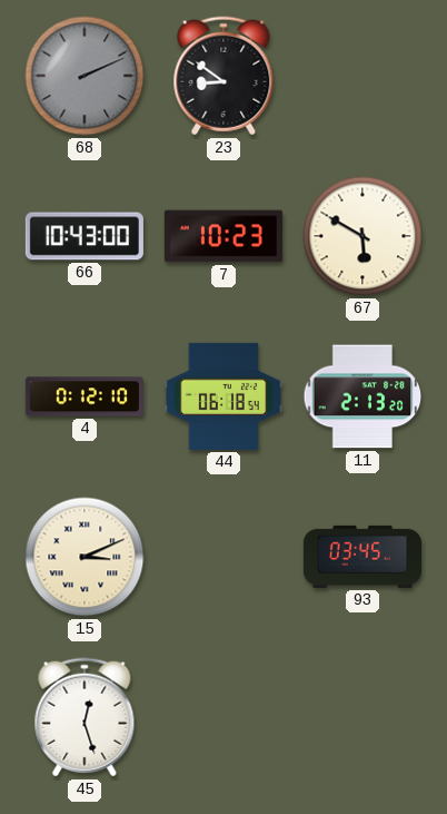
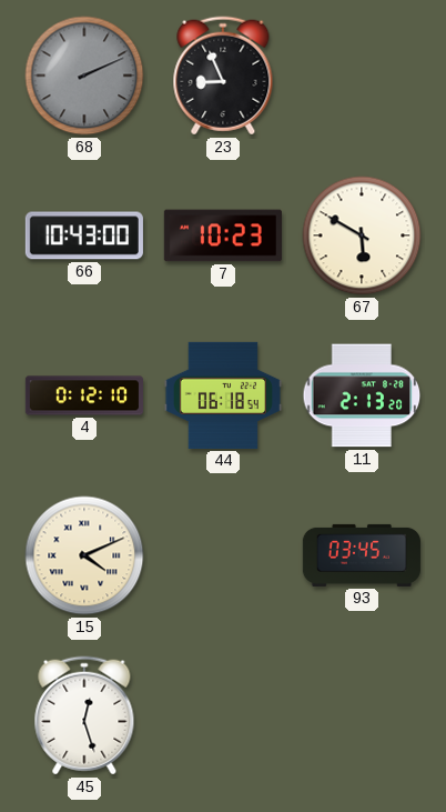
23: 8:51 -> 8:56 (223, 76)
15: 3:11 -> 4:11 (84, 555)
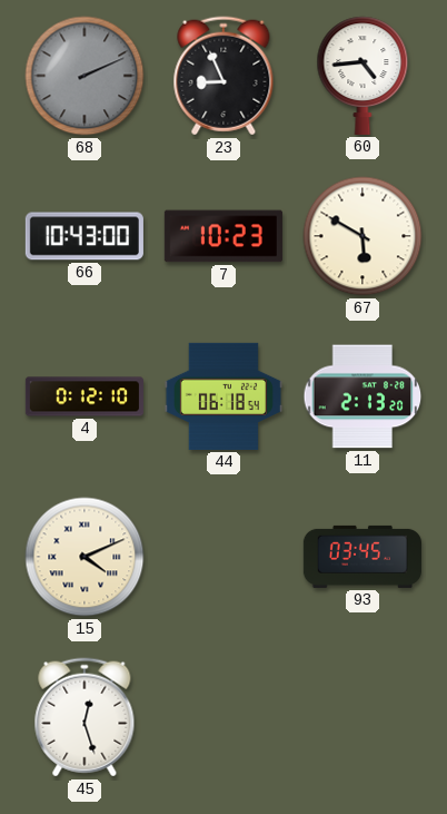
60: none -> 4:44 (362, 76)
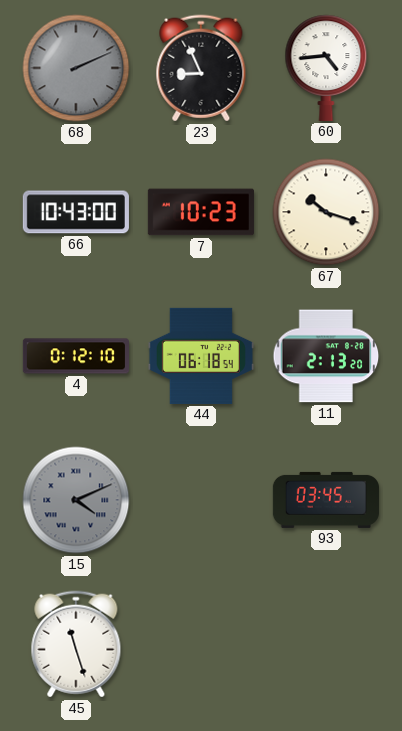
67: 5:50 -> 10:18 (326, 212)
15 dial: cream -> grey (76, 500)
45: 12:27 -> 11:27 (76, 644)
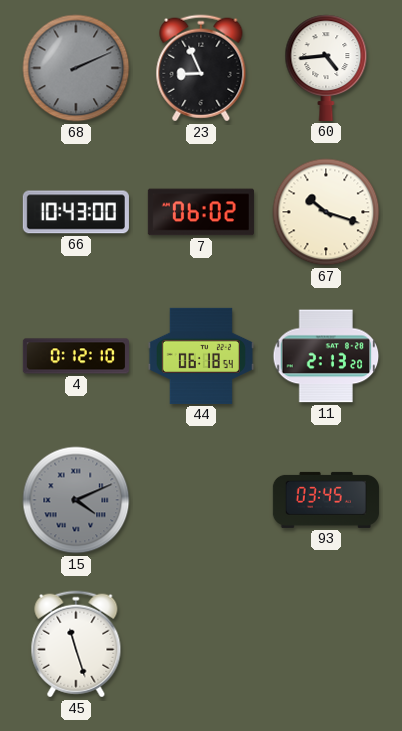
7: 10:23 -> 06:02 (201, 212)
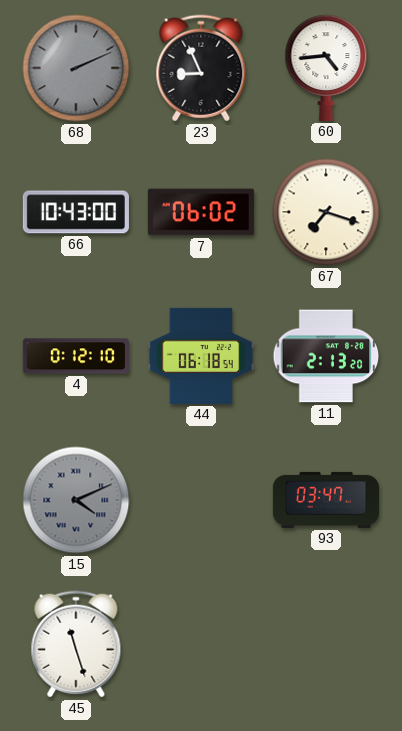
67: 10:18 -> 7:18 (326, 212)
93: 03:45 -> 03:47 (326, 500)
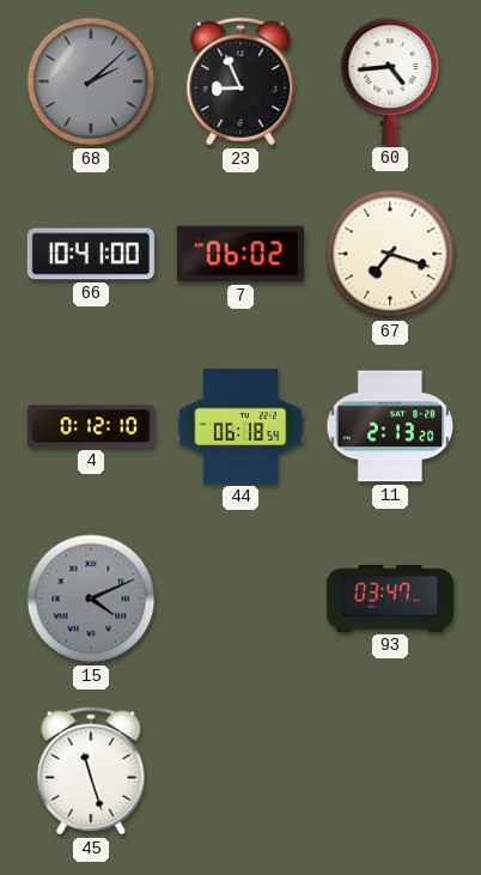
68: 2:11 -> 2:08 (91, 81)
66: 10:43 -> 10:41 (91, 254)
